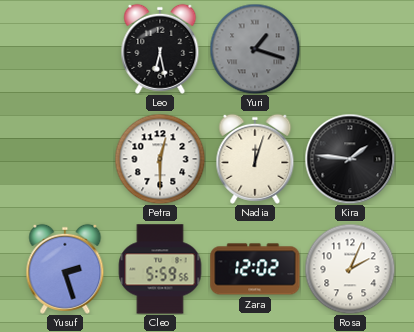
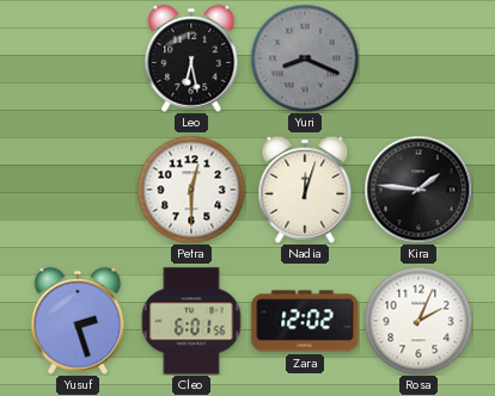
Yuri: 1:18 -> 8:19 (305, 58)
Cleo: 5:59 -> 6:01 (191, 321)
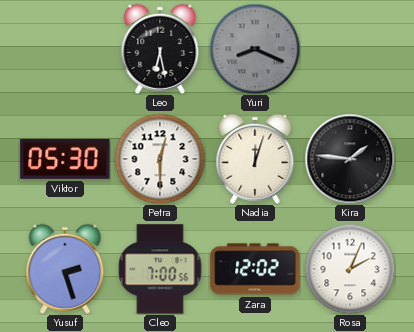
Viktor: none -> 05:30 (65, 159)
Cleo: 6:01 -> 7:00 (160, 269)
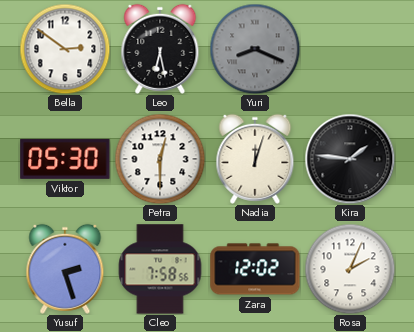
Bella: none -> 2:51 (65, 49)
Cleo: 7:00 -> 7:58 (160, 269)
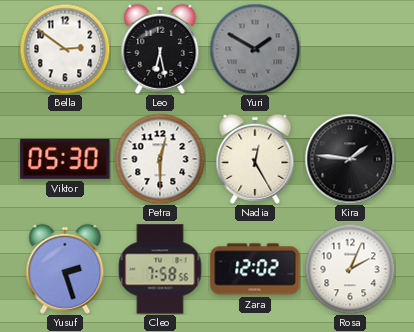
Yuri: 8:19 -> 1:50 (255, 49)
Nadia: 12:03 -> 12:25 (255, 159)
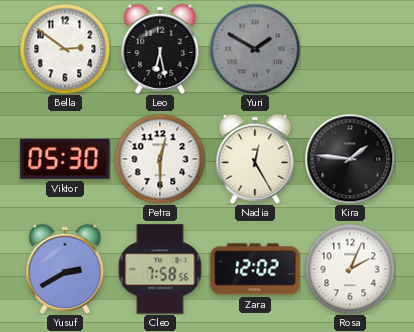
Yusuf: 2:27 -> 2:40 (65, 269)
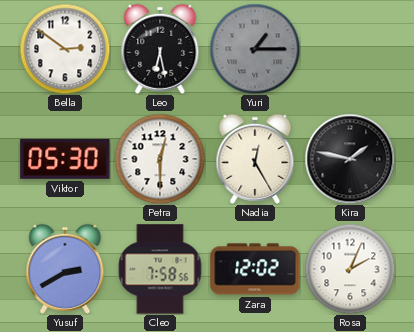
Yuri: 1:50 -> 1:15 (255, 49)
Kira: 1:46 -> 1:47 (350, 159)
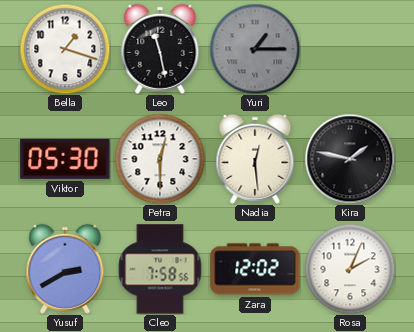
Bella: 2:51 -> 1:18 (65, 49)
Leo: 6:28 -> 11:28 (160, 49)
Nadia: 12:25 -> 12:29 (255, 159)
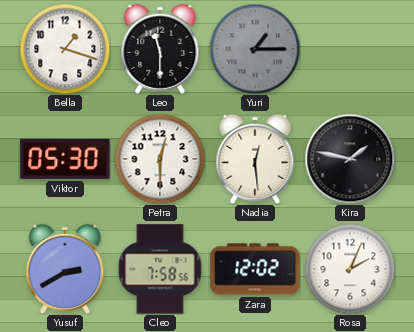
Leo: 11:28 -> 11:30 (160, 49)
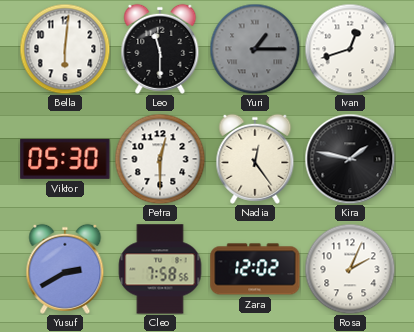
Bella: 1:18 -> 6:01 (65, 49)
Ivan: none -> 12:42 (350, 49)
Nadia: 12:29 -> 12:24 (255, 159)
